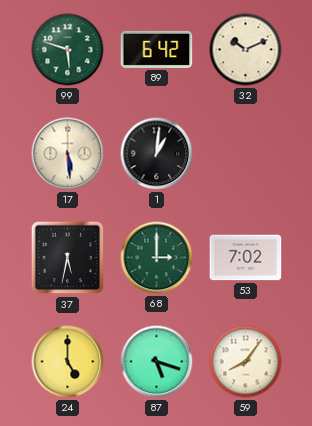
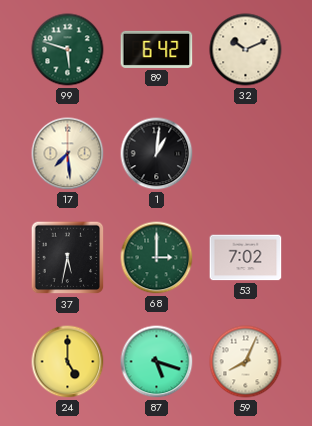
17: 5:29 -> 7:29 (68, 154)
59: 8:06 -> 8:04 (246, 362)
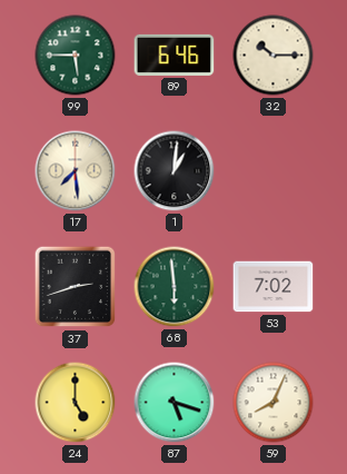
99: 5:48 -> 5:45 (76, 56)
89: 6:42 -> 6:46 (175, 55)
32: 10:11 -> 10:15 (274, 56)
37: 5:32 -> 2:42 (76, 287)
68: 3:00 -> 5:59 (175, 287)
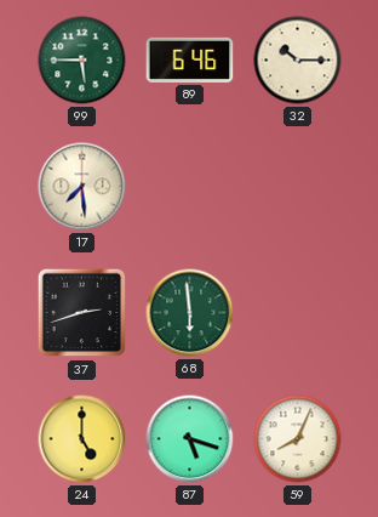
1: 1:01 -> none (175, 171)
53: 7:02 -> none (274, 287)
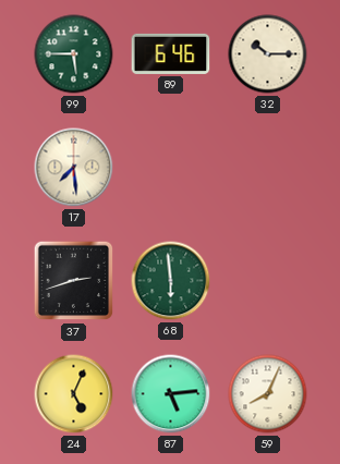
24: 5:00 -> 5:04 (74, 394)
87: 5:18 -> 5:14 (171, 394)
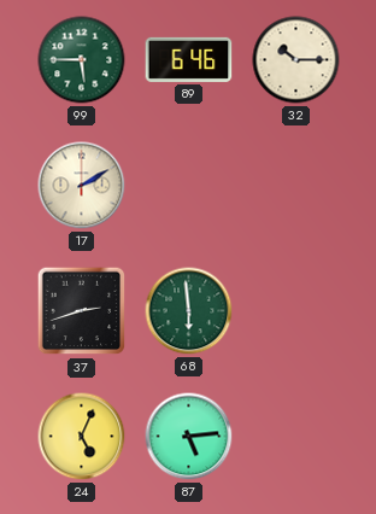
17: 7:29 -> 2:10 (82, 186)
59: 8:04 -> none (268, 394)
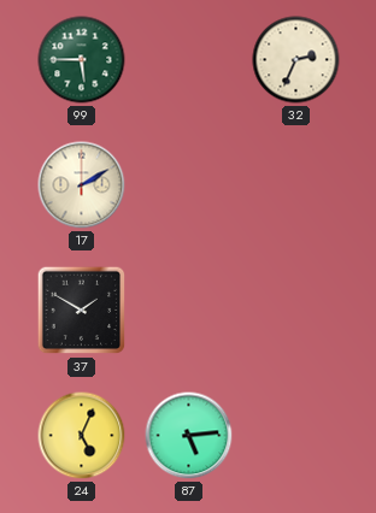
89: 6:46 -> none (189, 59)
32: 10:15 -> 2:34 (296, 60)
37: 2:42 -> 1:50 (82, 311)
68: 5:59 -> none (189, 311)
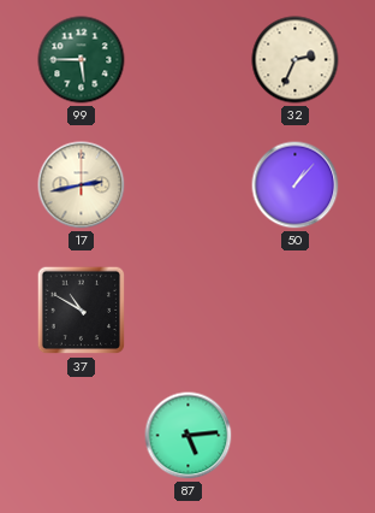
17: 2:10 -> 2:43 (82, 185)
50: none -> 1:07 (296, 185)
37: 1:50 -> 10:50 (82, 311)
24: 5:04 -> none (82, 436)
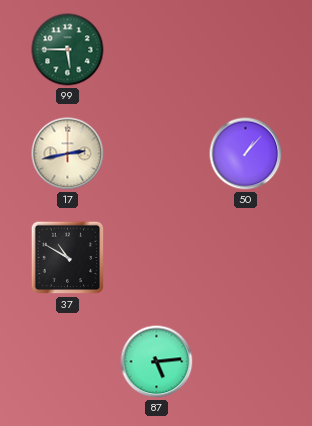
32: 2:34 -> none (296, 60)
